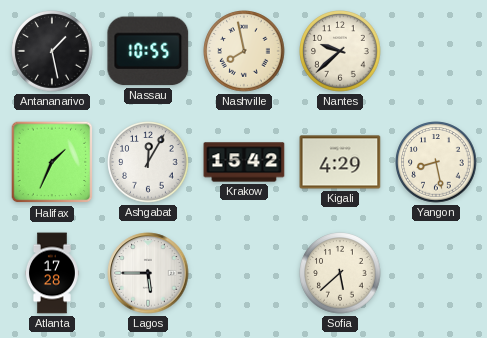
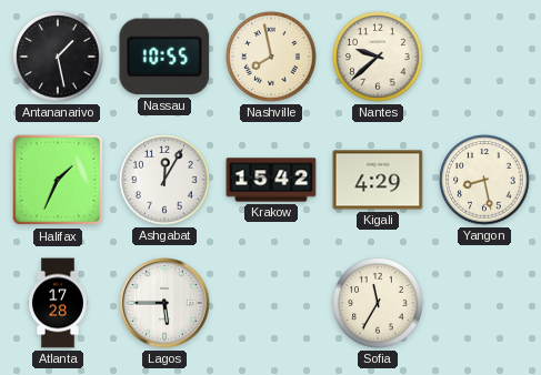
Sofia: 5:38 -> 11:35 (378, 303)
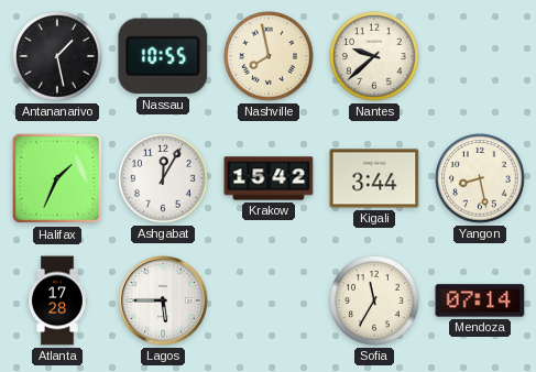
Kigali: 4:29 -> 3:44 (374, 178)
Mendoza: none -> 07:14 (480, 300)
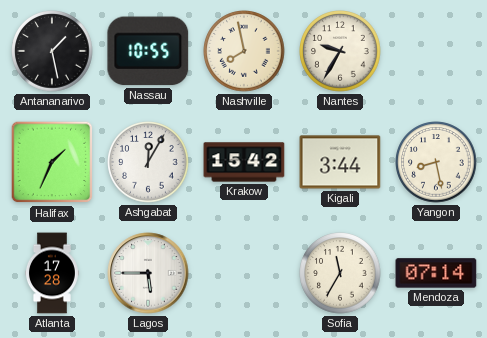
Nantes: 9:38 -> 9:35 (340, 51)
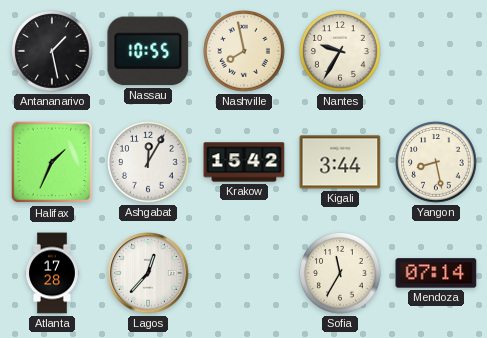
Lagos: 5:45 -> 12:37 (148, 273)
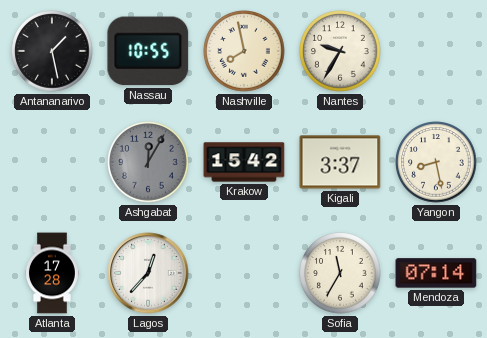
Halifax: 1:34 -> none (52, 162)
Ashgabat dial: white -> grey (148, 162)
Kigali: 3:44 -> 3:37 (340, 162)
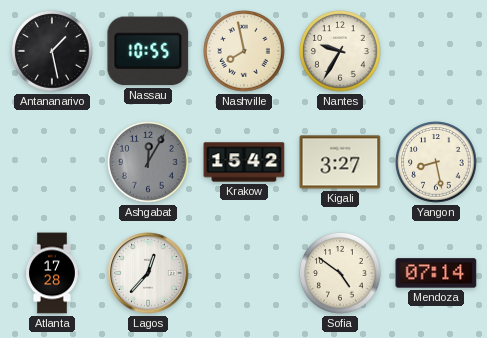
Kigali: 3:37 -> 3:27 (340, 162)
Sofia: 11:35 -> 4:51 (340, 273)
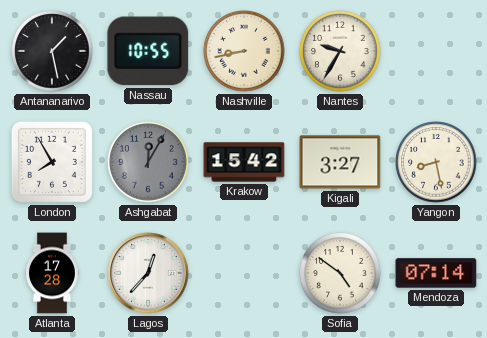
Nashville: 7:58 -> 8:43 (244, 51)
London: none -> 7:55 (52, 162)
